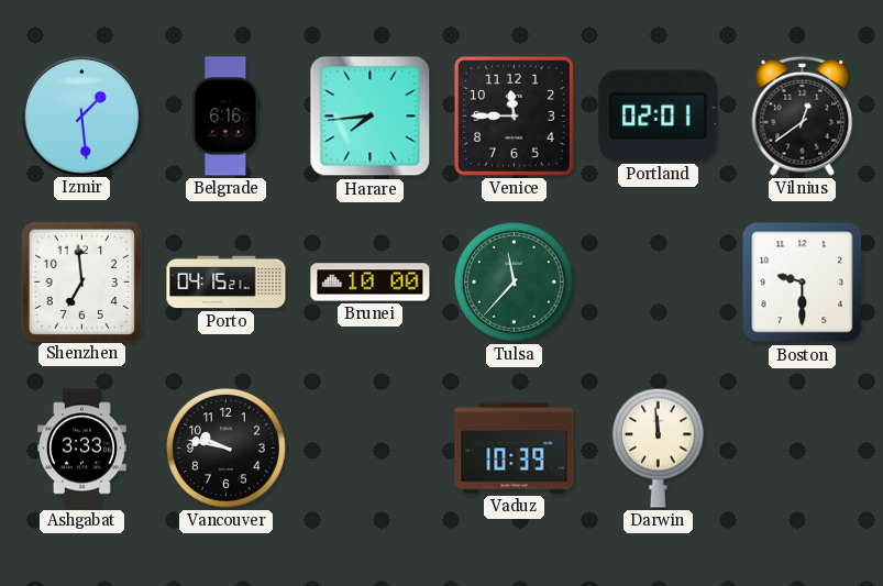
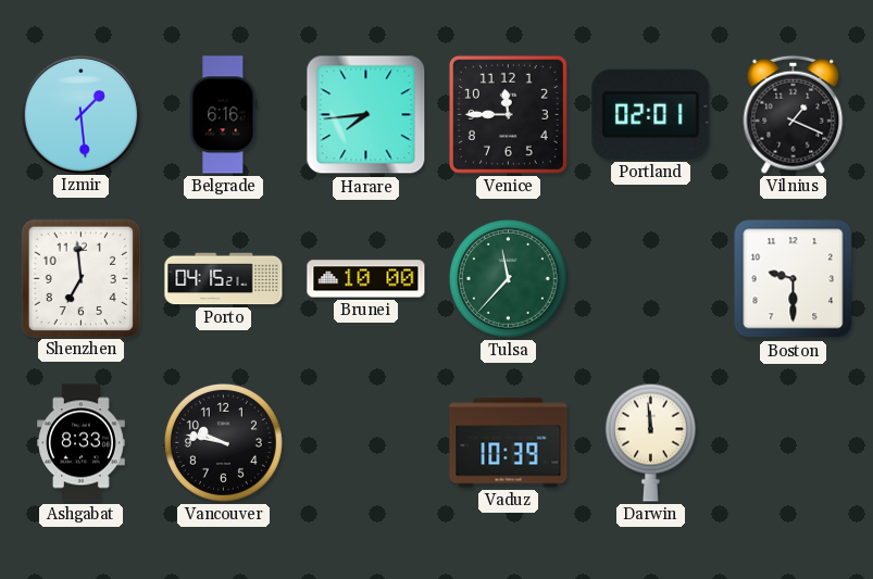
Vilnius: 12:39 -> 1:19 (794, 114)
Ashgabat: 3:33 -> 8:33 (82, 443)
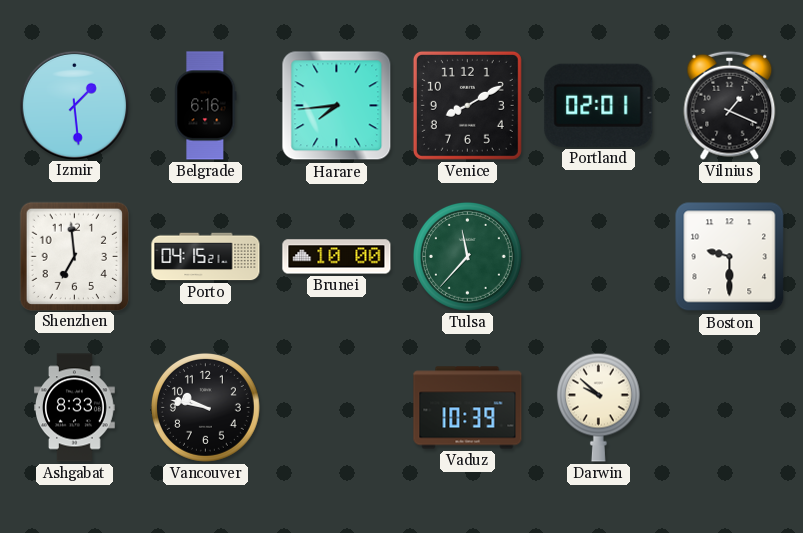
Venice: 11:45 -> 8:10 (467, 105)
Darwin: 11:59 -> 9:52 (598, 407)
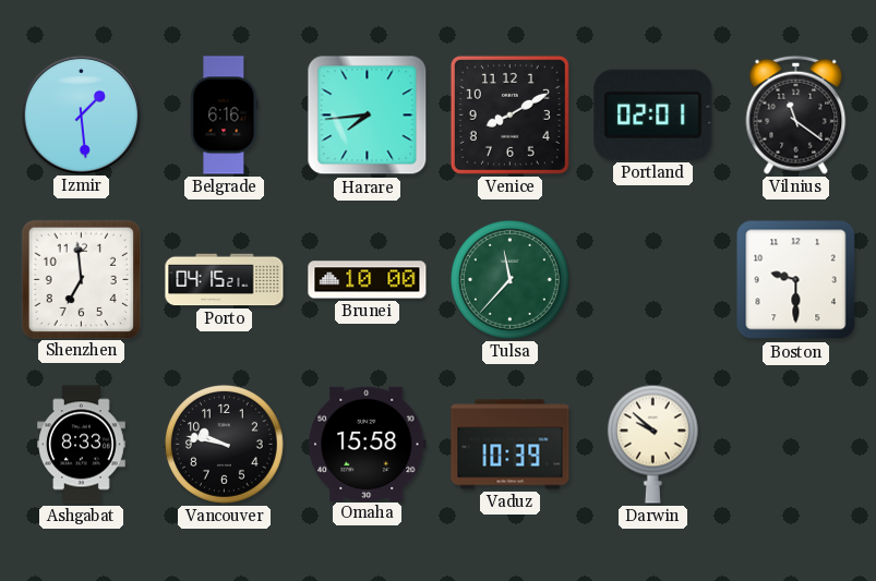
Vilnius: 1:19 -> 11:21 (796, 114)
Omaha: none -> 15:58 (368, 444)
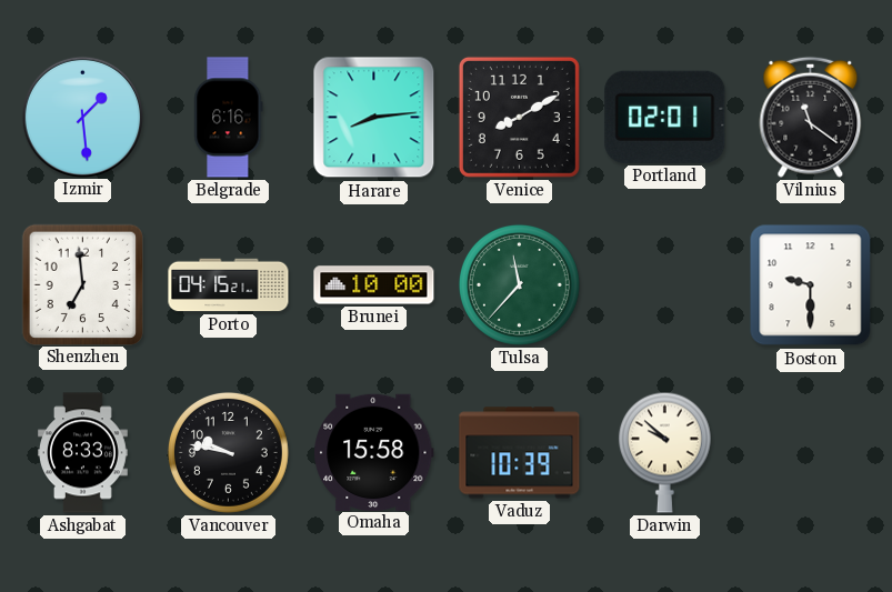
Harare: 7:44 -> 8:14 (374, 118)
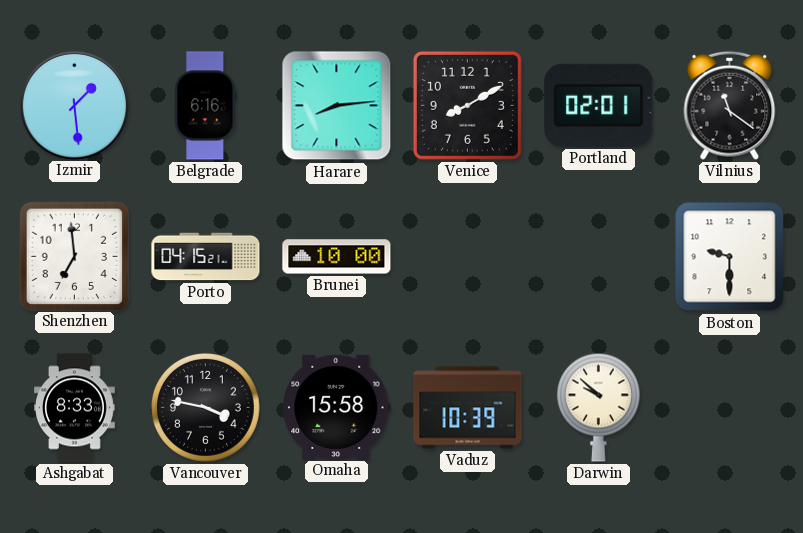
Tulsa: 11:37 -> none (519, 284)
Vancouver: 9:47 -> 3:47 (205, 407)
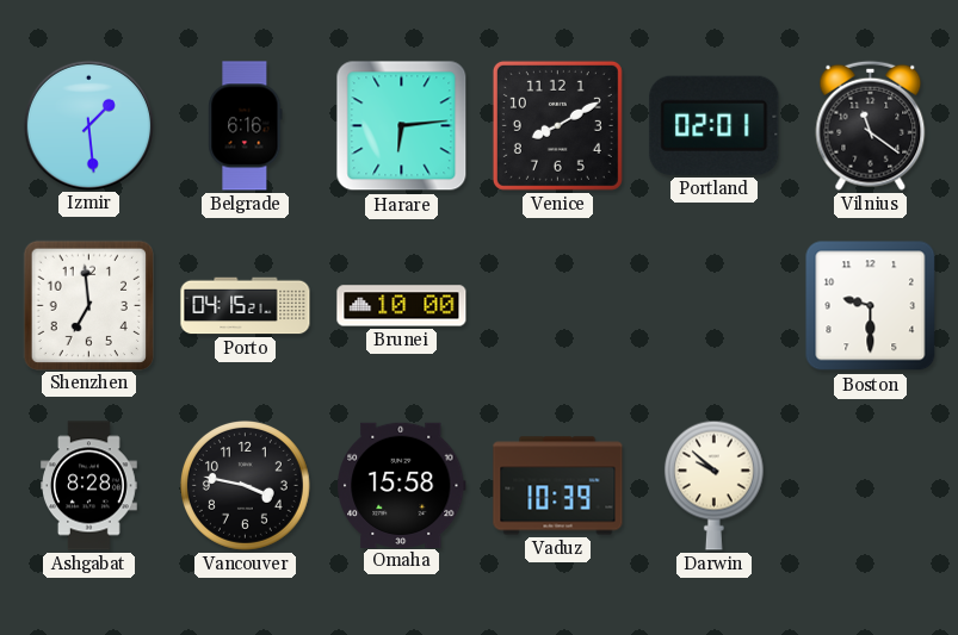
Harare: 8:14 -> 6:14 (402, 126)
Ashgabat: 8:33 -> 8:28 (89, 486)
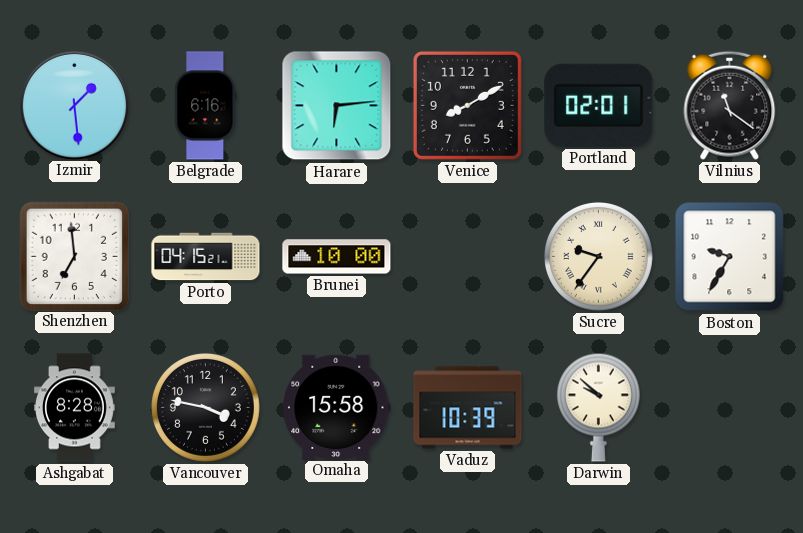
Sucre: none -> 9:36 (598, 256)
Boston: 9:30 -> 9:35 (730, 257)
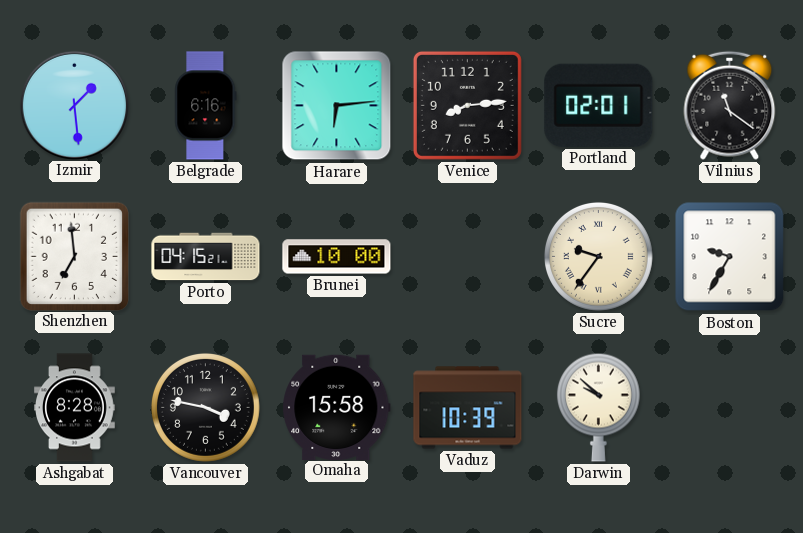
Venice: 8:10 -> 8:14 (467, 105)
